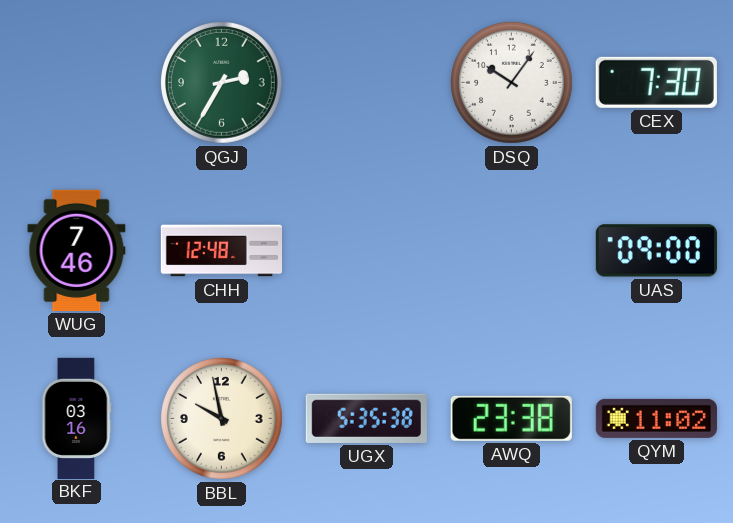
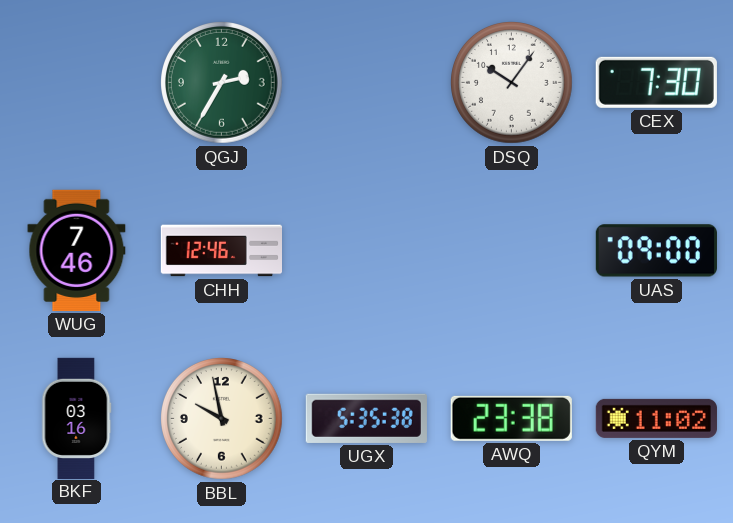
CHH: 12:48 -> 12:46 (221, 251)
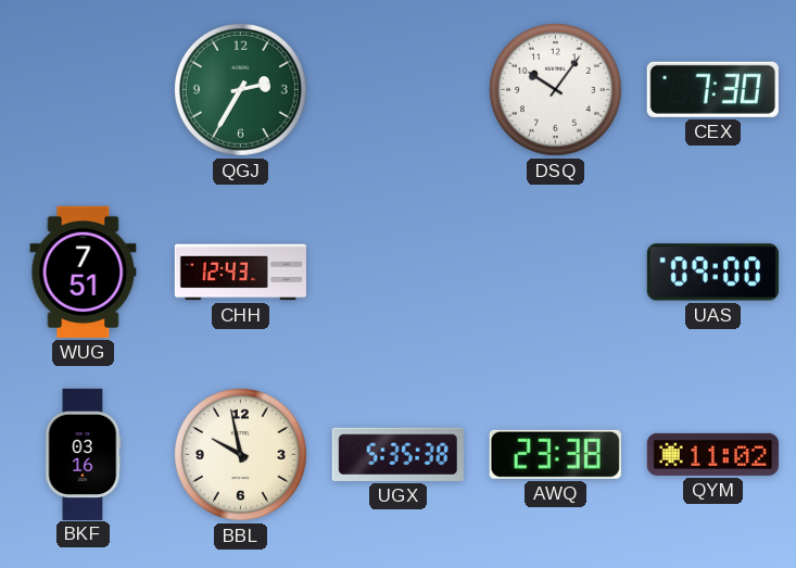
WUG: 7:46 -> 7:51 (84, 272)
CHH: 12:46 -> 12:43 (240, 273)
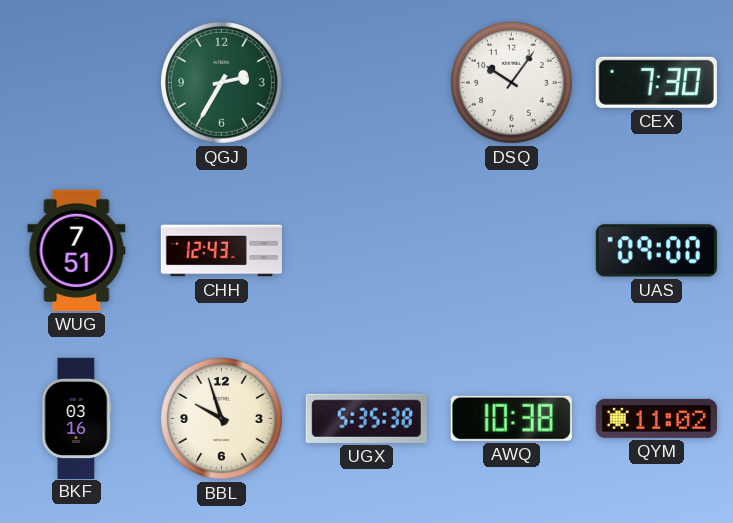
BBL: 9:58 -> 9:57 (222, 419)
AWQ: 23:38 -> 10:38 (511, 418)
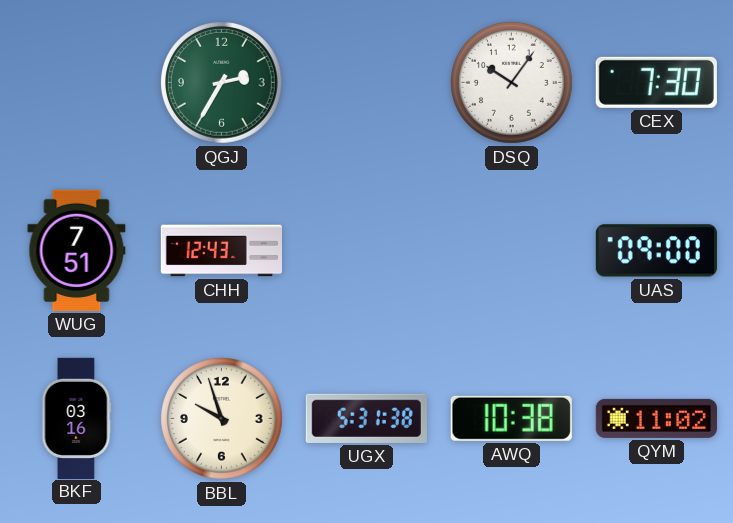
UGX: 5:35 -> 5:31 (366, 418)
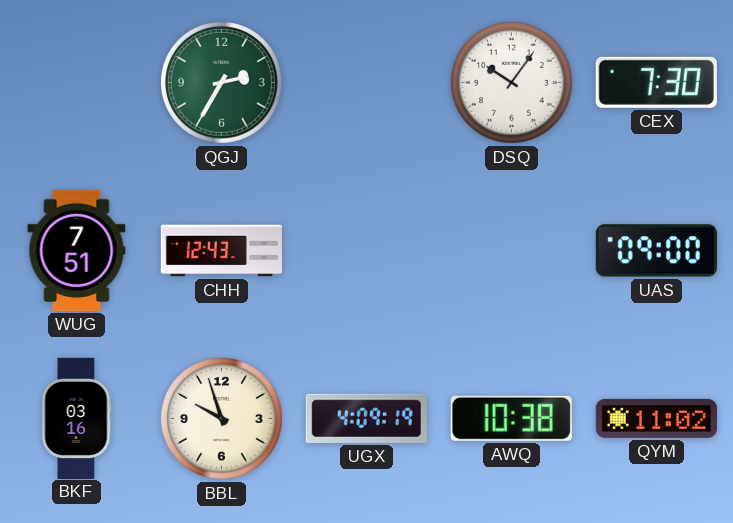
UGX: 5:31 -> 4:09 (366, 418)
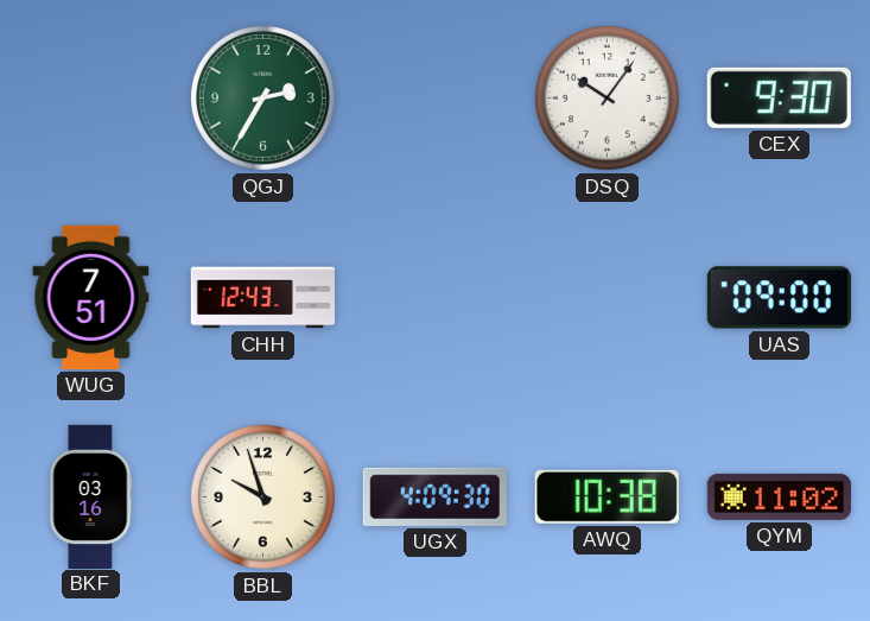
CEX: 7:30 -> 9:30 (779, 97)
UGX: 4:09:19 -> 4:09:30 (434, 496)
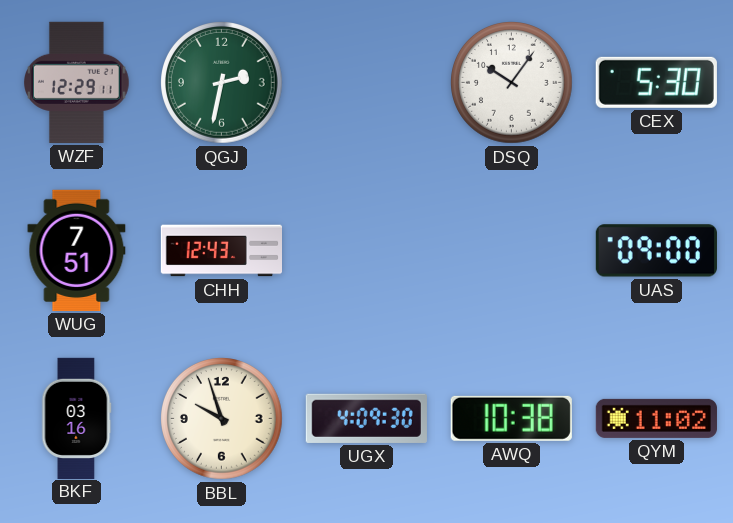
WZF: none -> 12:29 (77, 82)
QGJ: 2:35 -> 2:32 (222, 83)
CEX: 9:30 -> 5:30 (656, 82)
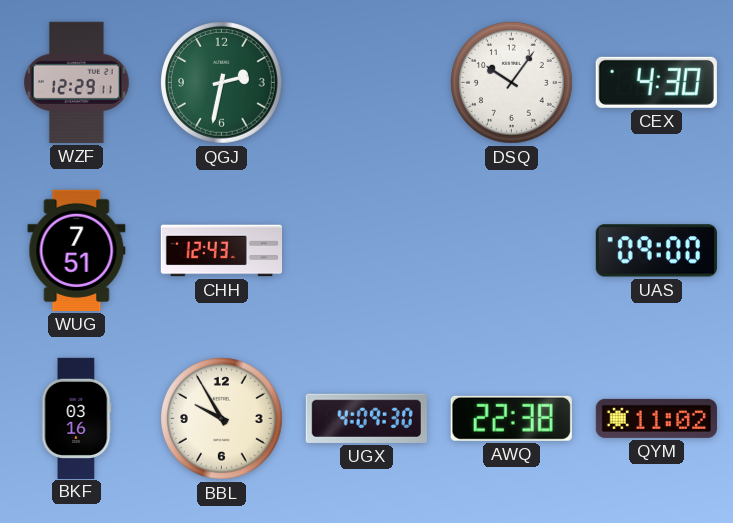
CEX: 5:30 -> 4:30 (656, 82)
BBL: 9:57 -> 9:55 (222, 419)
AWQ: 10:38 -> 22:38 (511, 418)
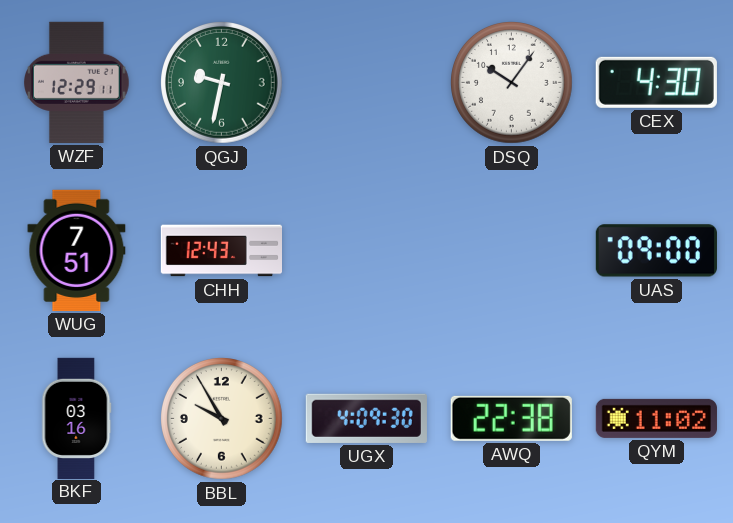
QGJ: 2:32 -> 9:32 (222, 83)
